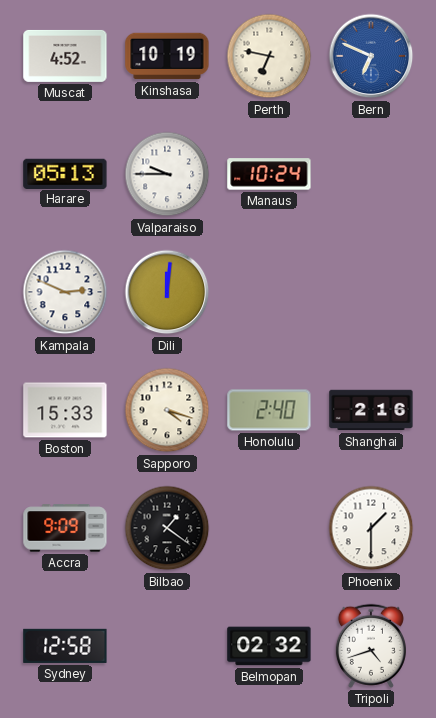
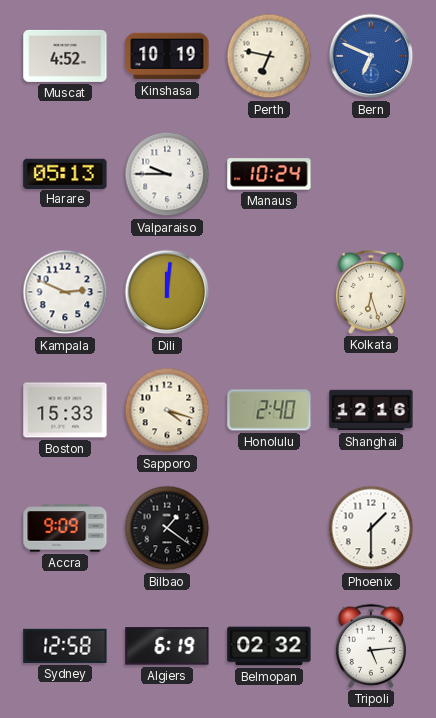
Kolkata: none -> 6:27 (371, 292)
Shanghai: 2:16 -> 12:16 (371, 410)
Algiers: none -> 6:19 (167, 646)
Tripoli: 4:42 -> 5:14 (371, 646)
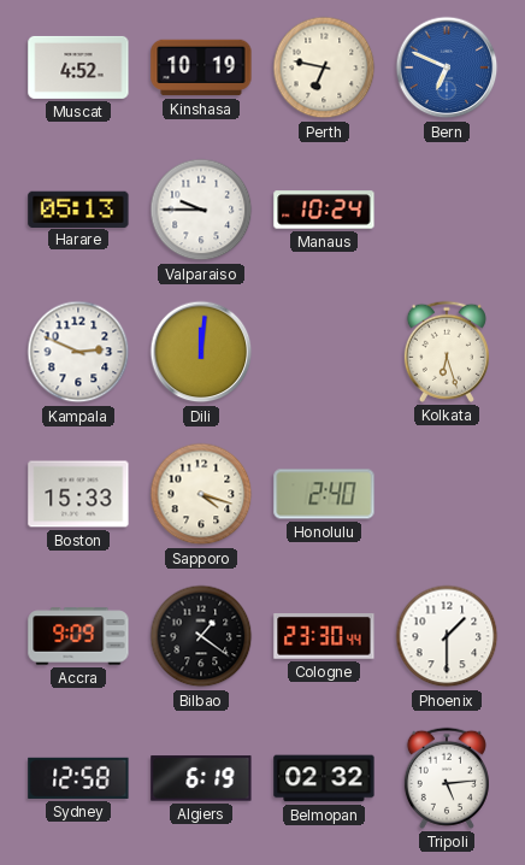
Shanghai: 12:16 -> none (371, 410)
Cologne: none -> 23:30 (324, 637)
